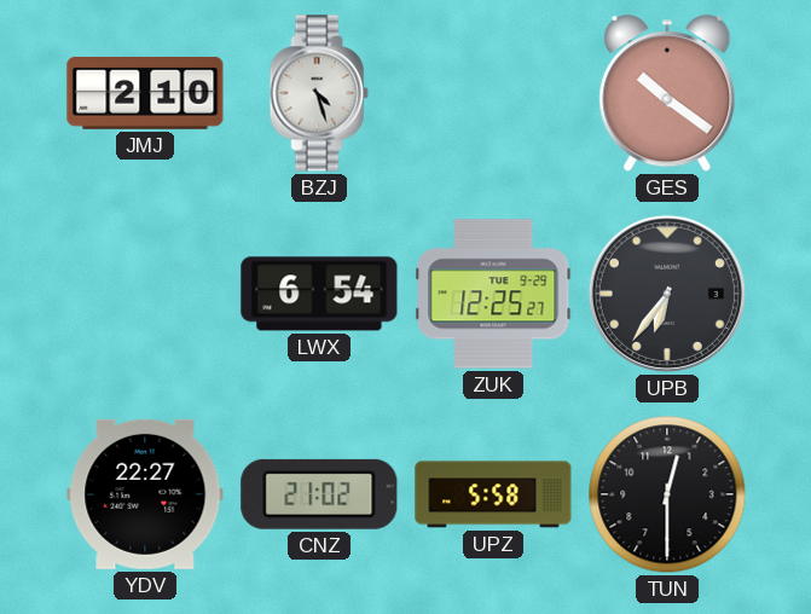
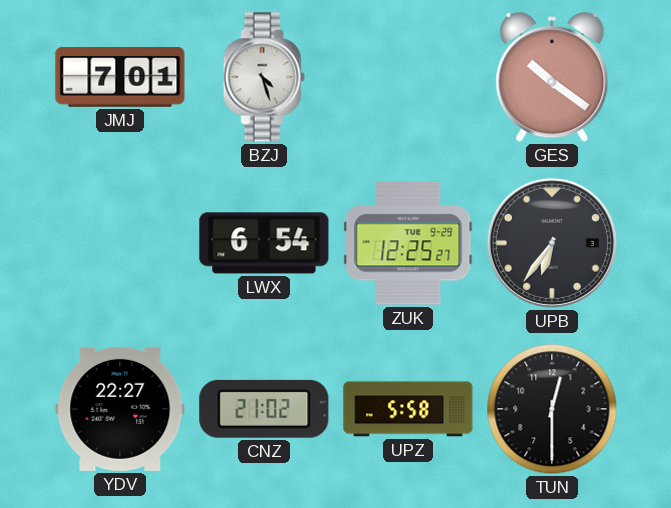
JMJ: 2:10 -> 7:01 (120, 77)
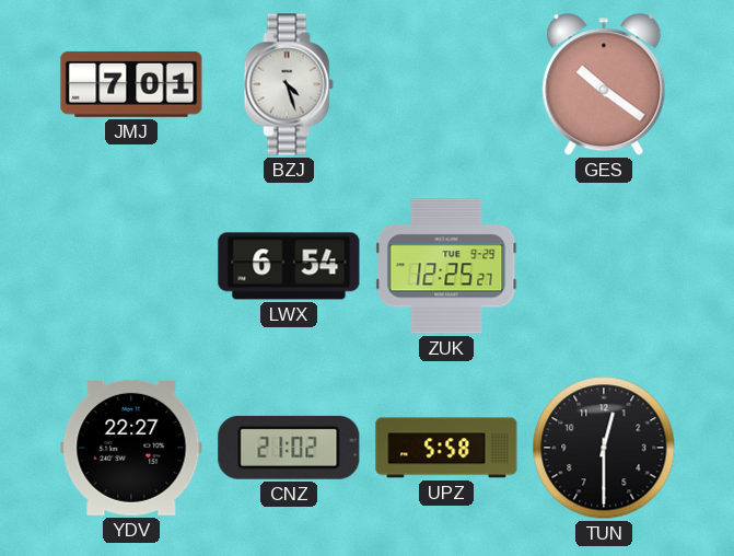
UPB: 6:36 -> none (552, 243)
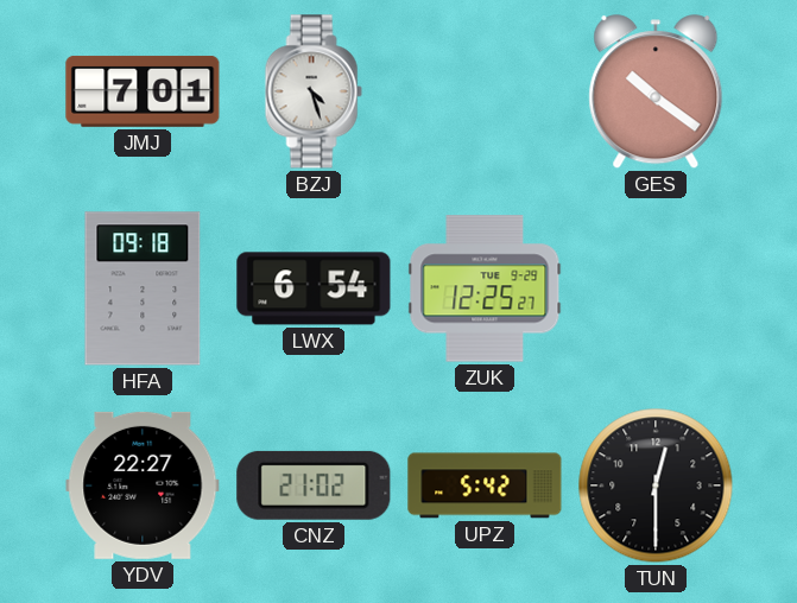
HFA: none -> 09:18 (143, 288)
UPZ: 5:58 -> 5:42 (485, 485)
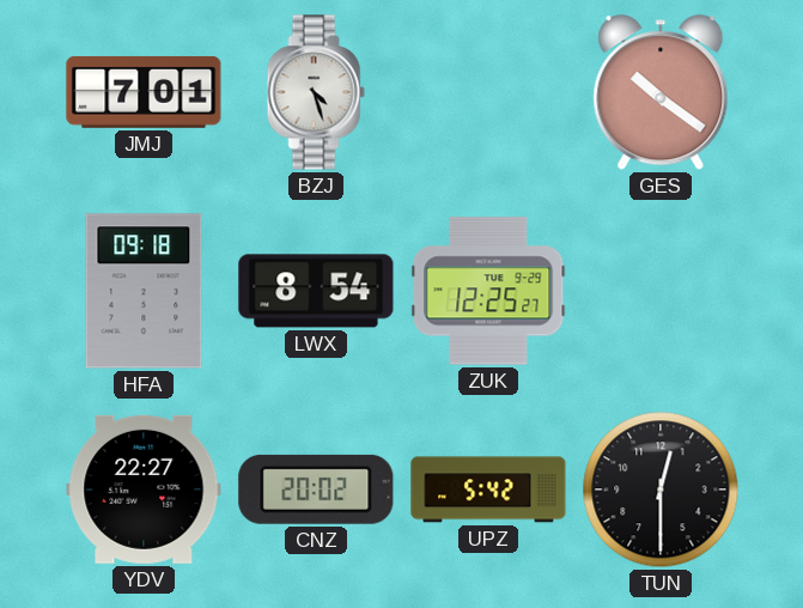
LWX: 6:54 -> 8:54 (316, 291)
CNZ: 21:02 -> 20:02 (316, 490)
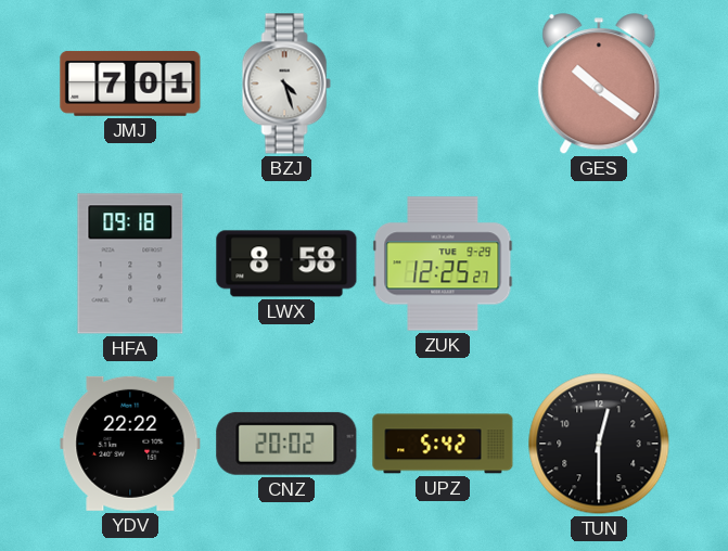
LWX: 8:54 -> 8:58 (286, 264)
YDV: 22:27 -> 22:22 (130, 444)
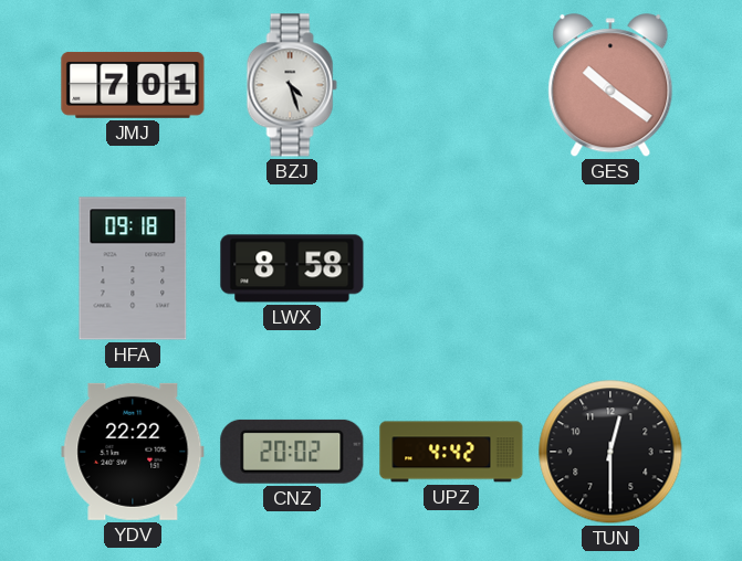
ZUK: 12:25 -> none (443, 264)
UPZ: 5:42 -> 4:42 (451, 452)
